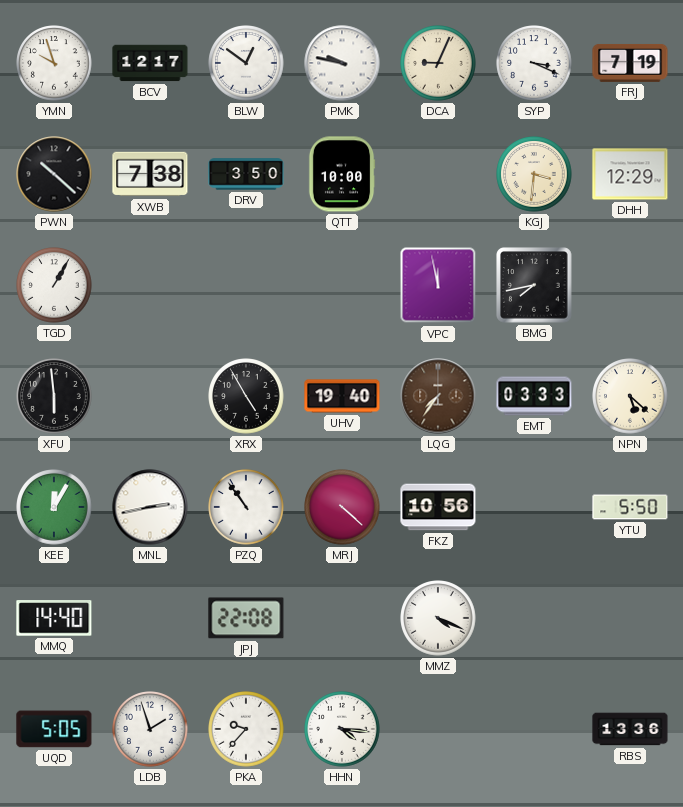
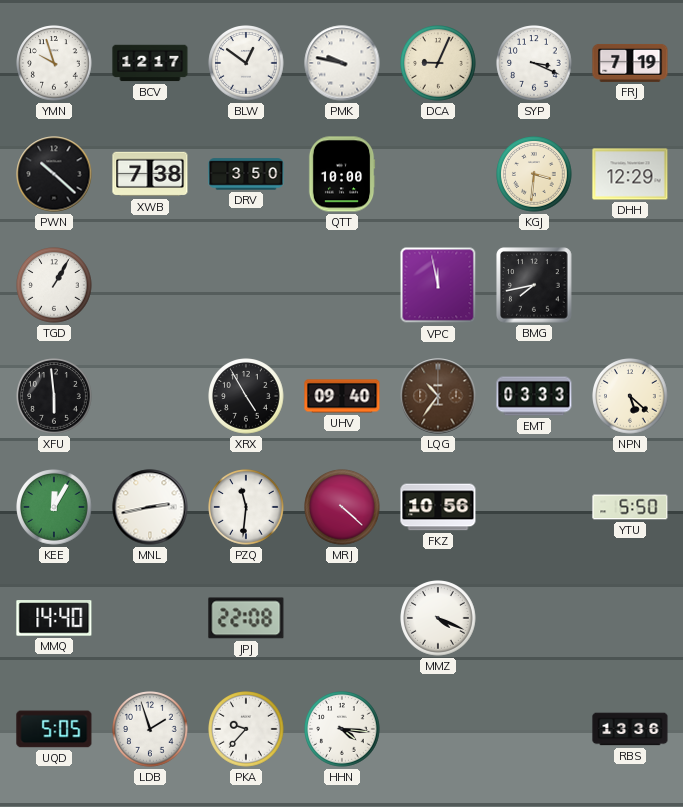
UHV: 19:40 -> 09:40 (342, 396)
LQG: 7:36 -> 10:36 (438, 396)
PZQ: 10:54 -> 11:31 (246, 507)
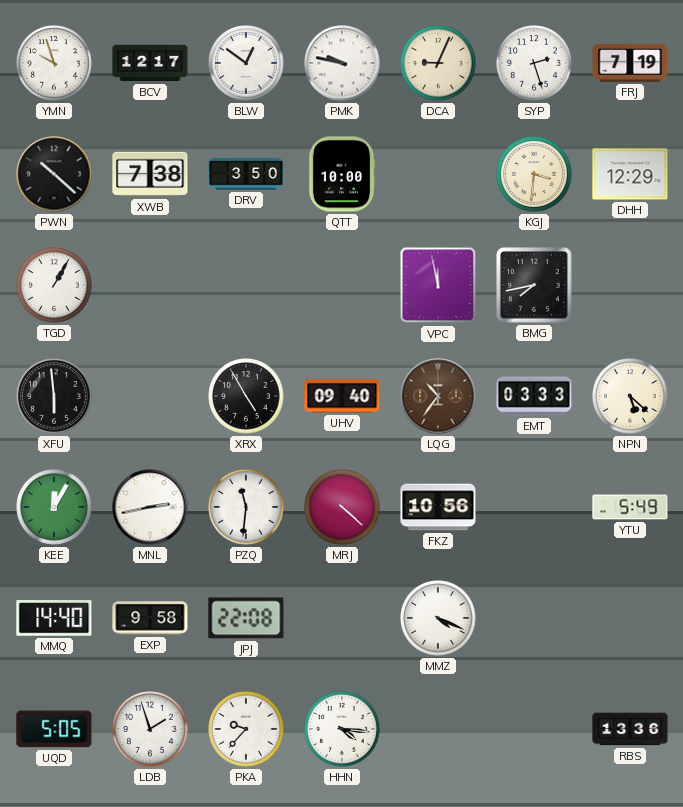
SYP: 3:19 -> 2:27 (534, 63)
YTU: 5:50 -> 5:49 (630, 507)
EXP: none -> 9:58 (150, 618)
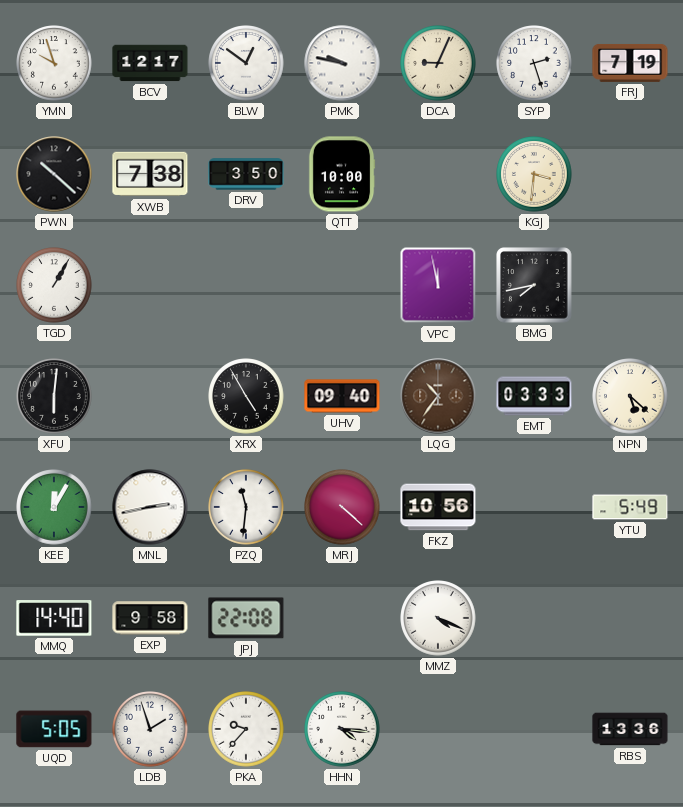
DHH: 12:29 -> none (630, 174)
XFU: 5:59 -> 6:01 (54, 396)
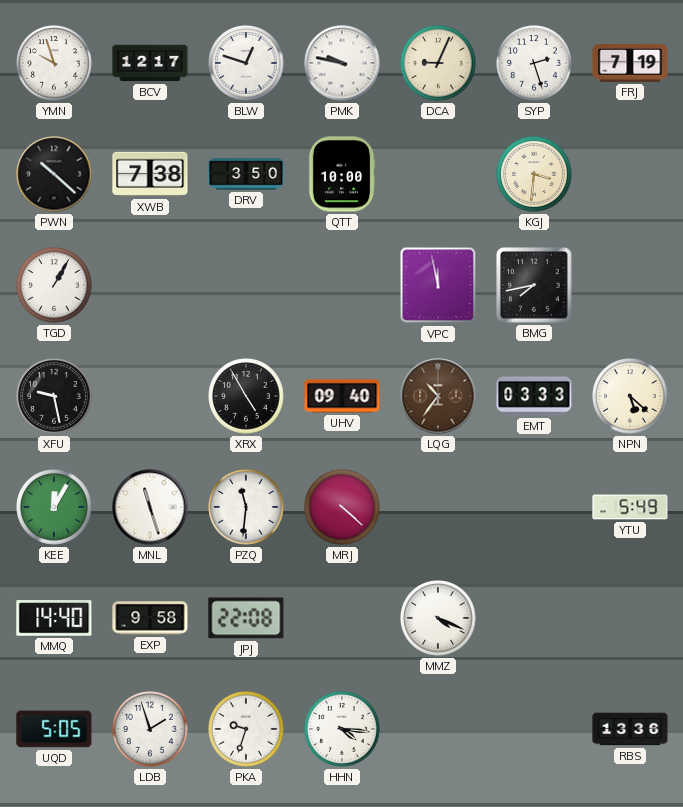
BLW: 12:51 -> 12:48 (246, 63)
XFU: 6:01 -> 9:28 (54, 396)
MNL: 2:43 -> 11:27 (150, 507)
FKZ: 10:56 -> none (438, 507)
PKA: 9:37 -> 9:33 (246, 729)
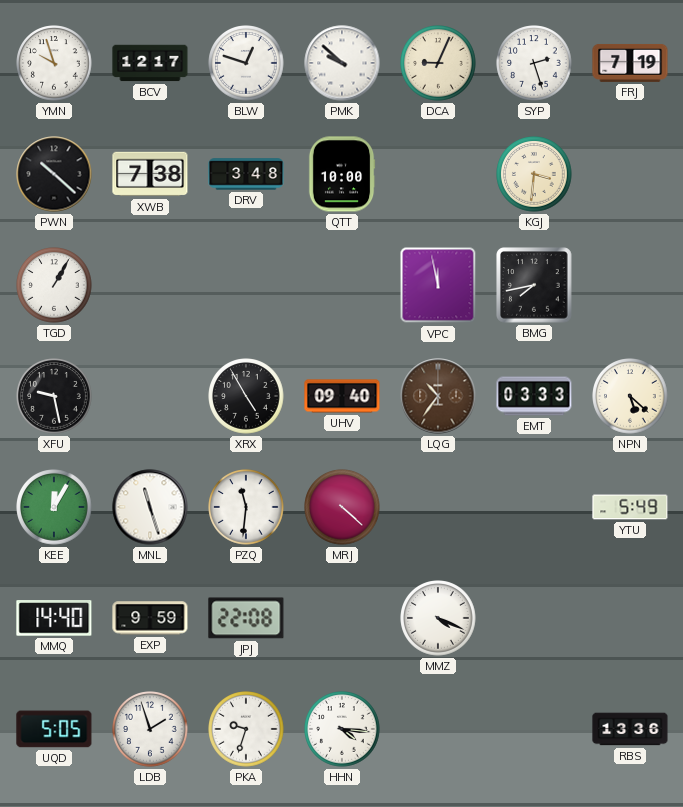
PMK: 9:47 -> 9:52 (342, 63)
DRV: 3:50 -> 3:48 (246, 174)
EXP: 9:58 -> 9:59 (150, 618)
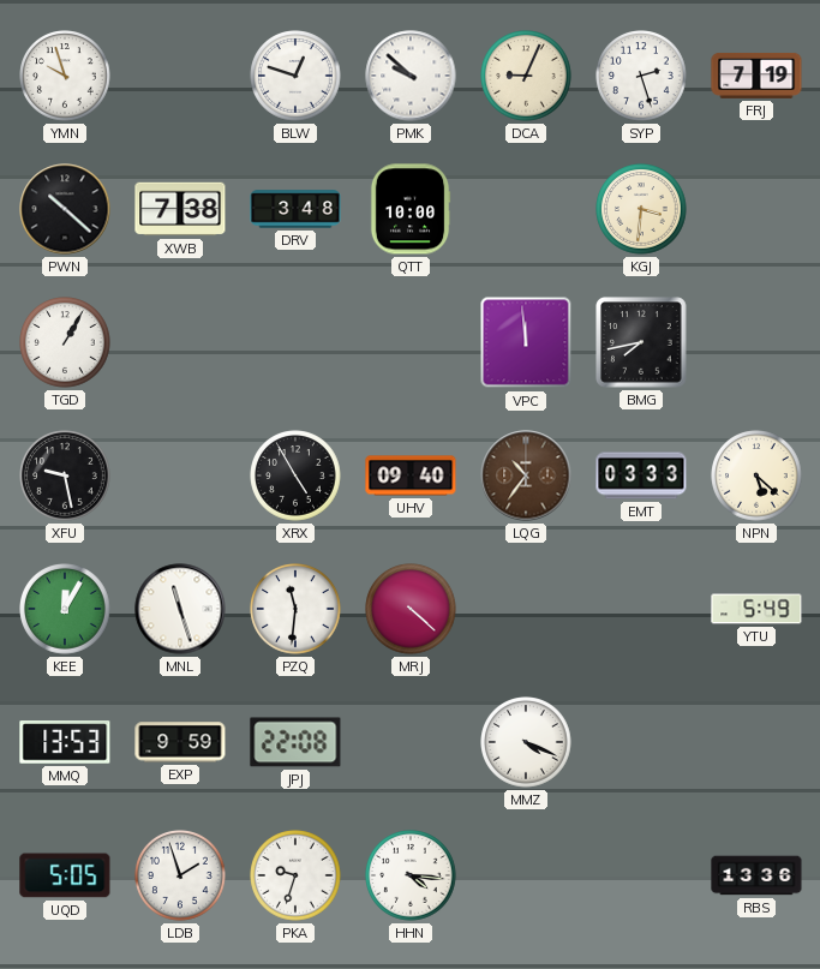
BCV: 12:17 -> none (150, 63)
VPC: 11:58 -> 11:59 (526, 342)
MMQ: 14:40 -> 13:53 (65, 742)
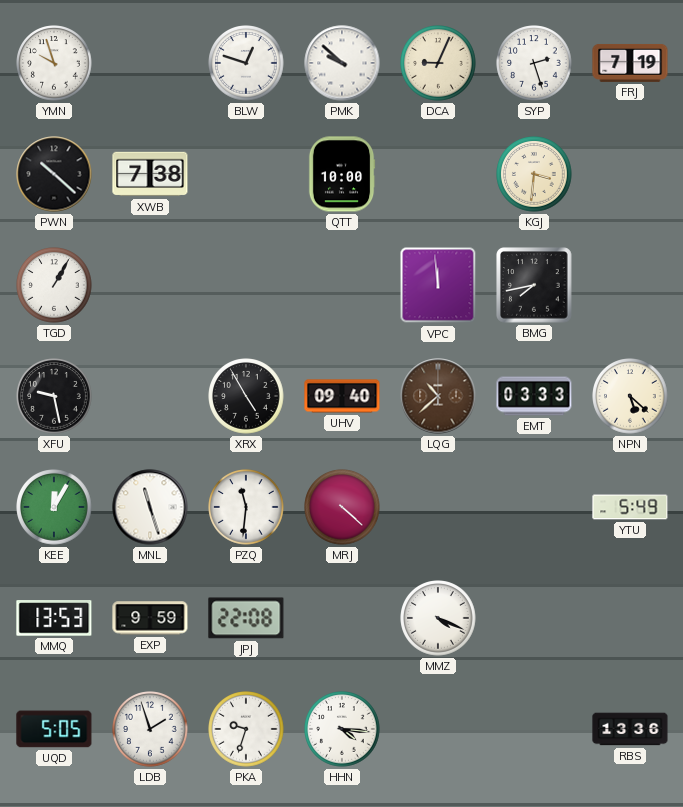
DRV: 3:48 -> none (295, 209)
LQG: 10:36 -> 10:38 (438, 396)
